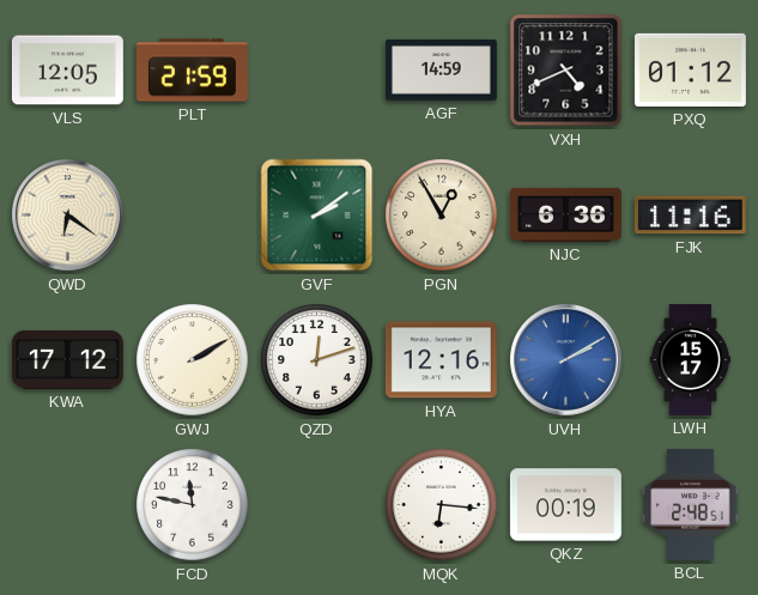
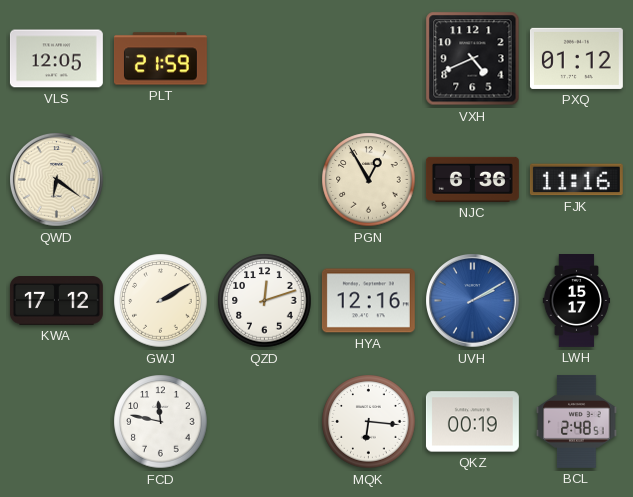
AGF: 14:59 -> none (441, 69)
GVF: 2:09 -> none (317, 215)
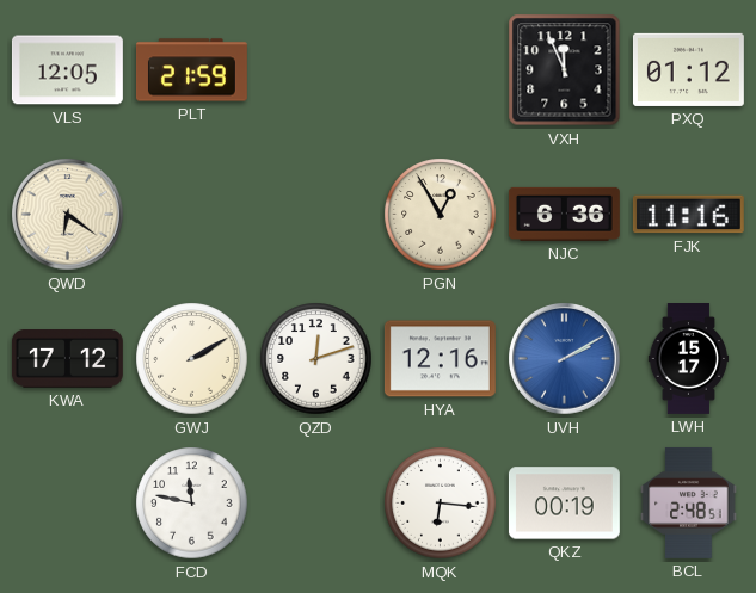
VXH: 4:41 -> 11:56 (565, 70)
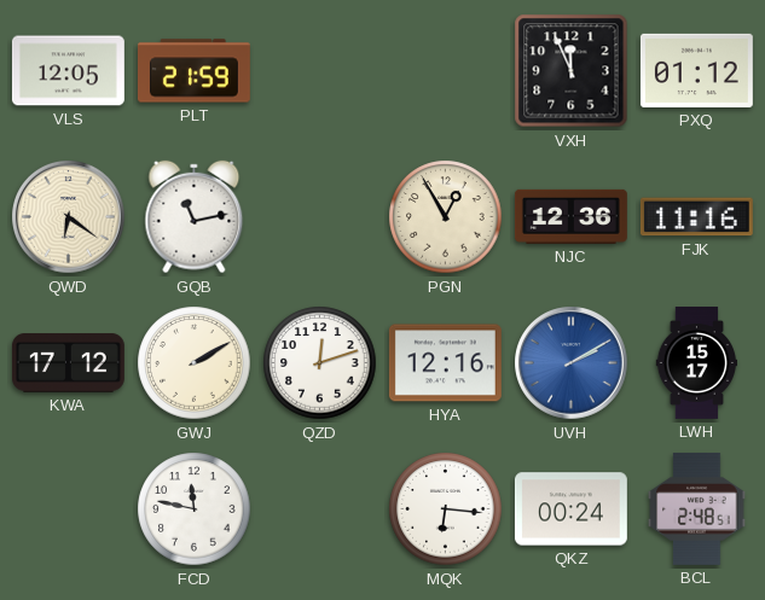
GQB: none -> 11:13 (195, 217)
NJC: 6:36 -> 12:36 (570, 216)
QKZ: 00:19 -> 00:24 (570, 509)
